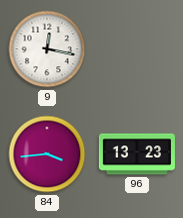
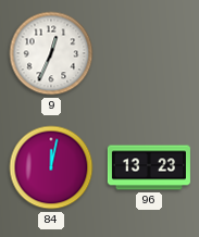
9: 12:17 -> 12:34 (51, 53)
84: 3:44 -> 12:02 (51, 167)
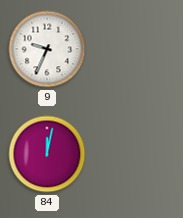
9: 12:34 -> 9:34 (47, 49)
96: 13:23 -> none (149, 167)
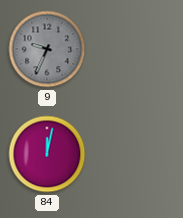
9 dial: white -> grey (47, 49)
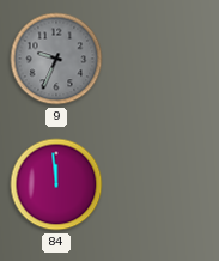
84: 12:02 -> 11:59 (56, 184)
